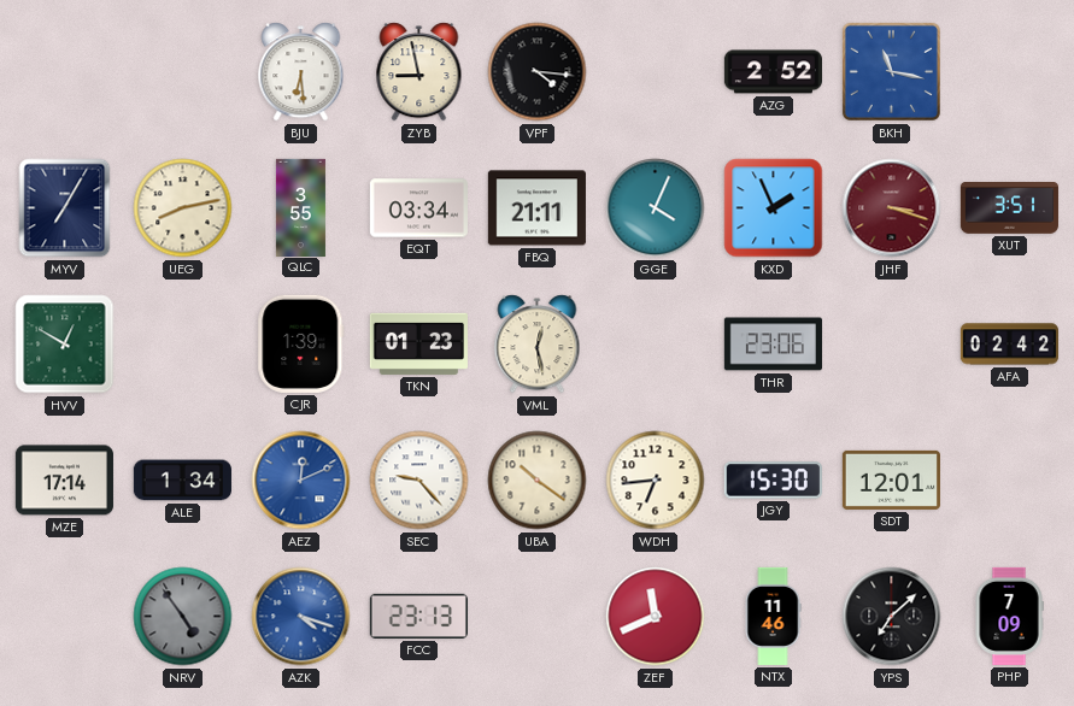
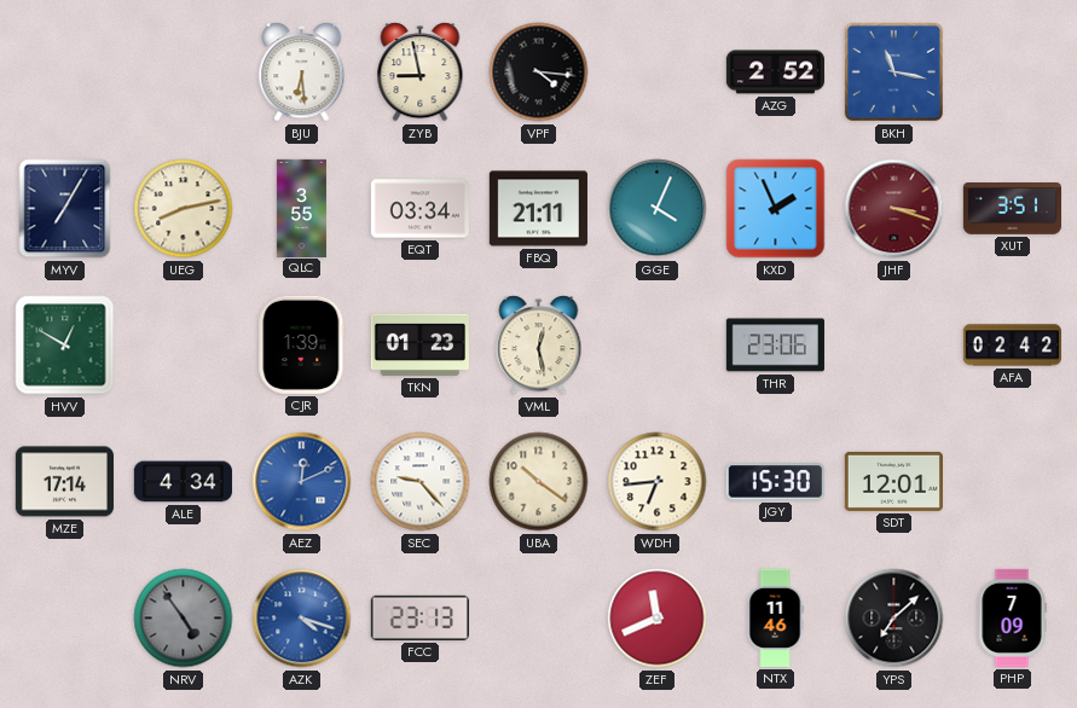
ALE: 1:34 -> 4:34 (183, 482)
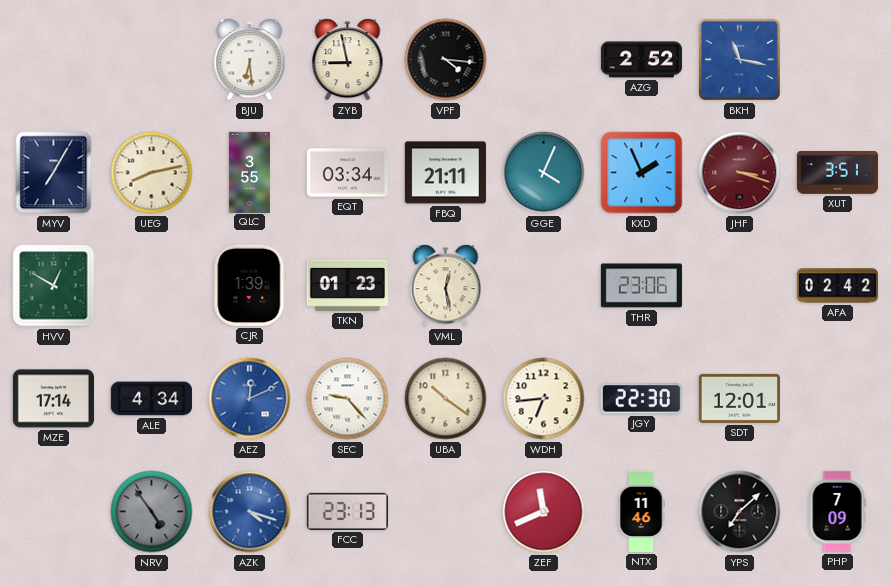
JGY: 15:30 -> 22:30 (641, 399)
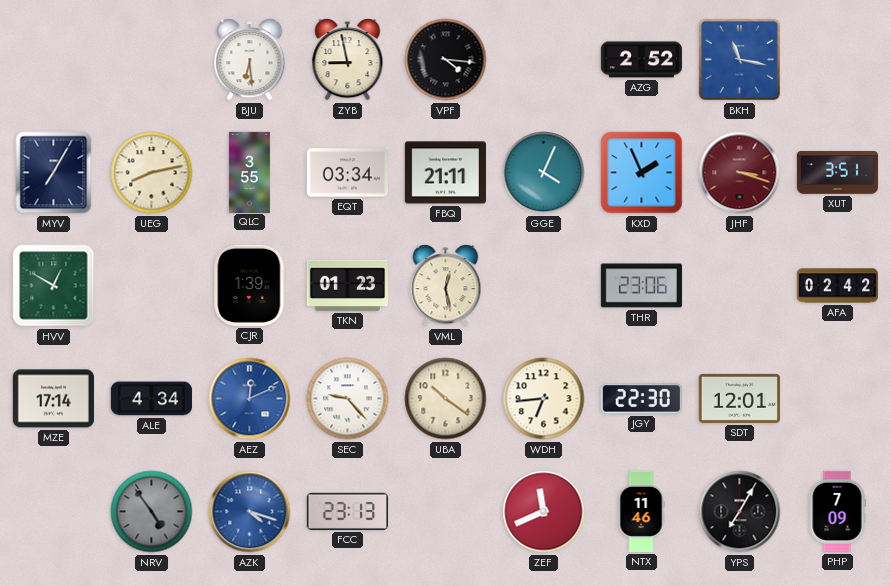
YPS: 7:08 -> 7:05 (740, 512)
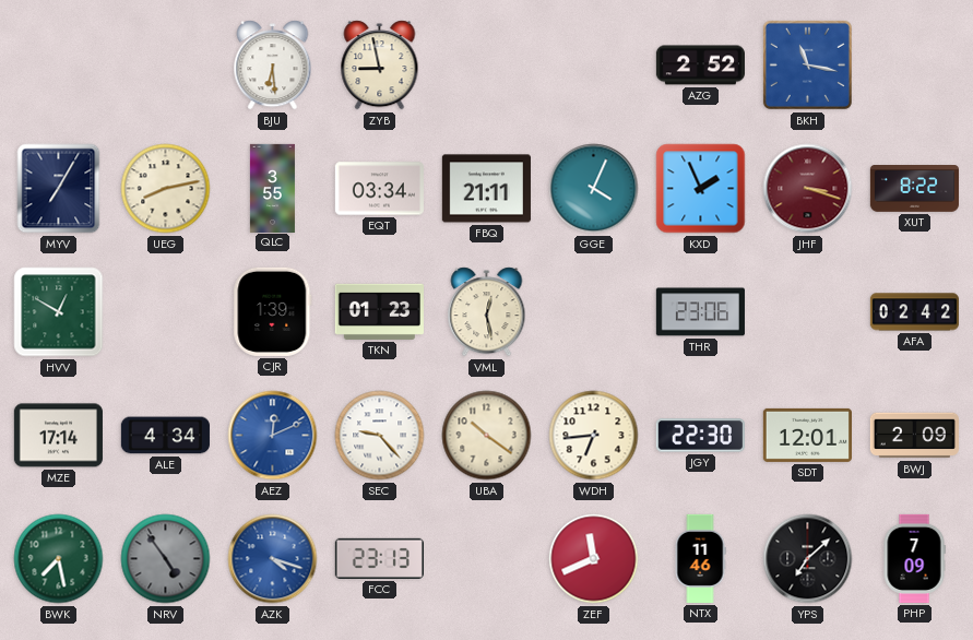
VPF: 4:16 -> none (446, 60)
XUT: 3:51 -> 8:22 (914, 189)
BWJ: none -> 2:09 (914, 436)
BWK: none -> 7:28 (59, 559)
YPS: 7:05 -> 7:08 (808, 559)
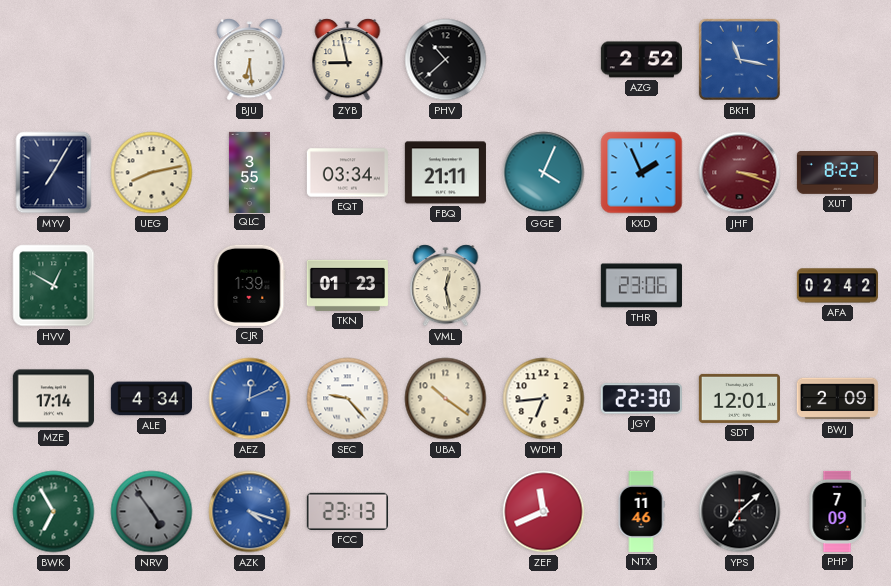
PHV: none -> 10:38 (446, 60)
BWK: 7:28 -> 6:55 (54, 512)
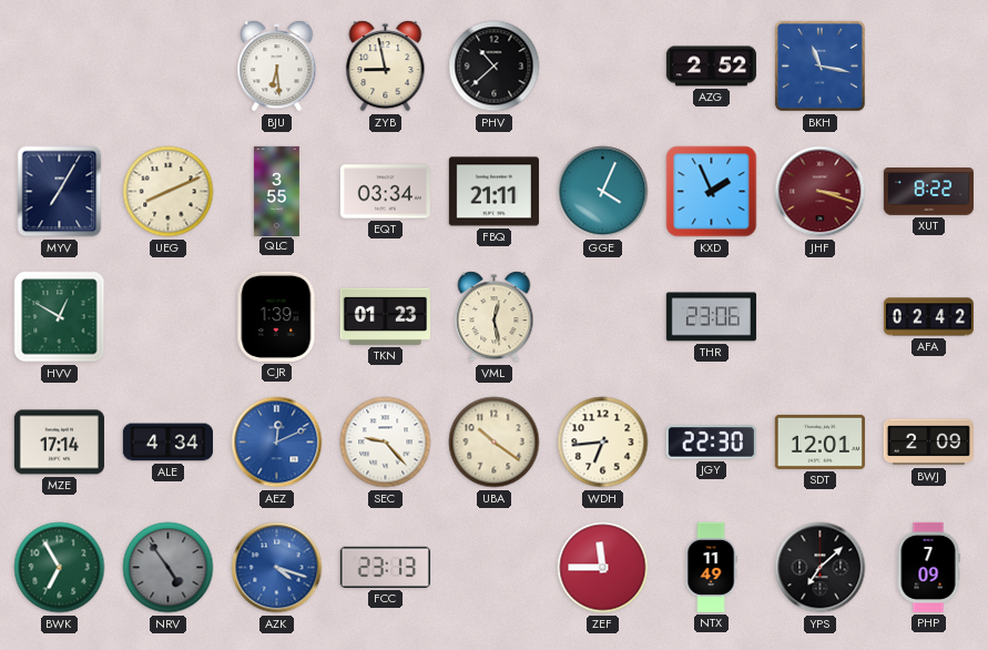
UEG: 8:13 -> 8:11 (169, 192)
ZEF: 11:41 -> 11:45 (603, 568)
NTX: 11:46 -> 11:49 (711, 567)
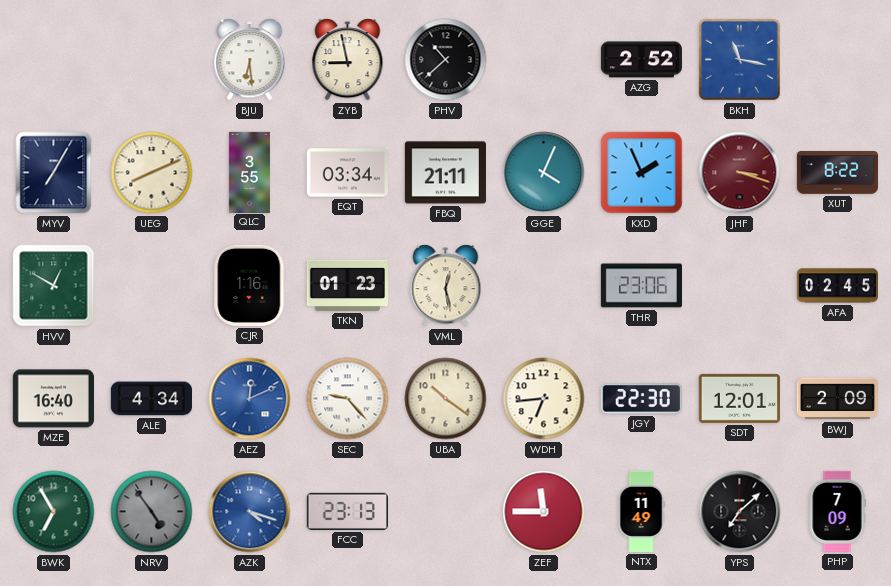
CJR: 1:39 -> 1:16 (250, 285)
AFA: 02:42 -> 02:45 (837, 286)
MZE: 17:14 -> 16:40 (53, 399)
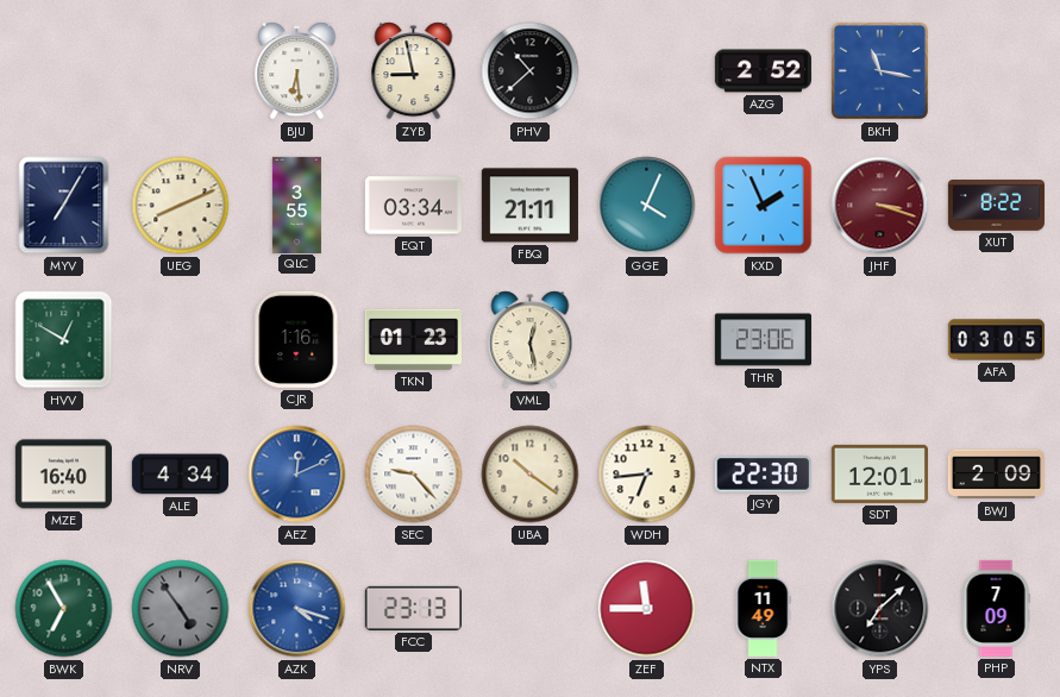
AFA: 02:45 -> 03:05 (996, 340)
